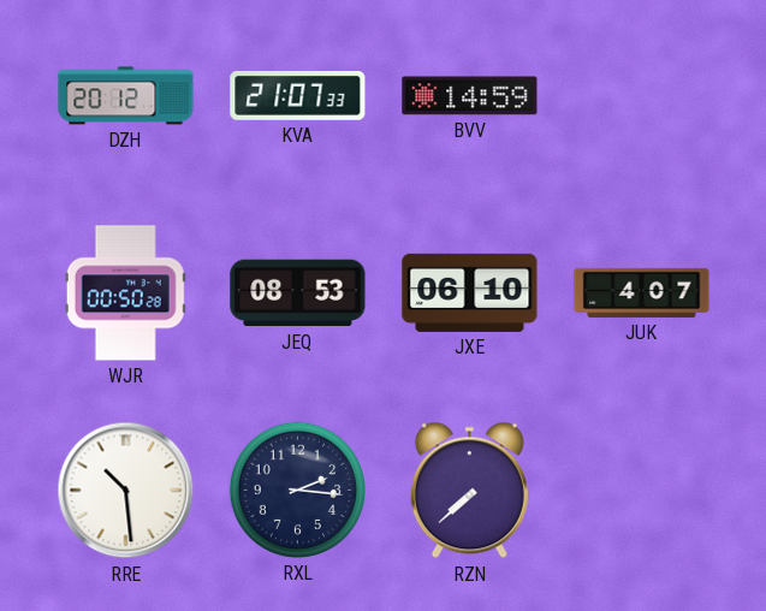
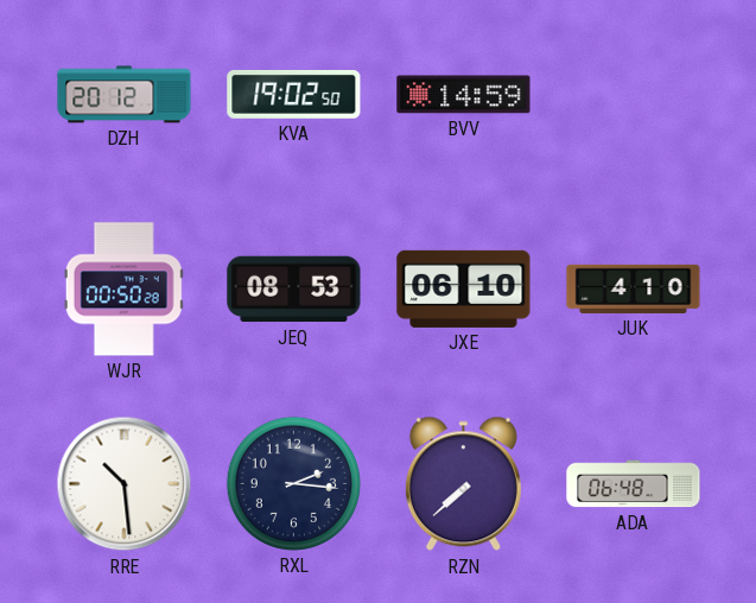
KVA: 21:07 -> 19:02 (294, 94)
JUK: 4:07 -> 4:10 (634, 288)
ADA: none -> 06:48 (634, 484)
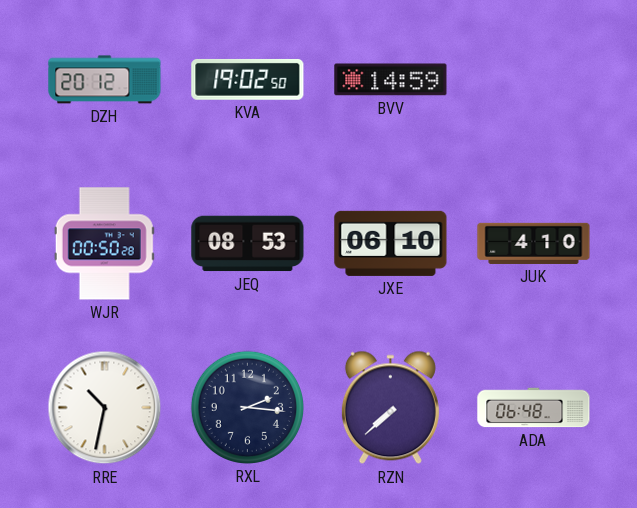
RRE: 10:29 -> 10:32 (105, 408)
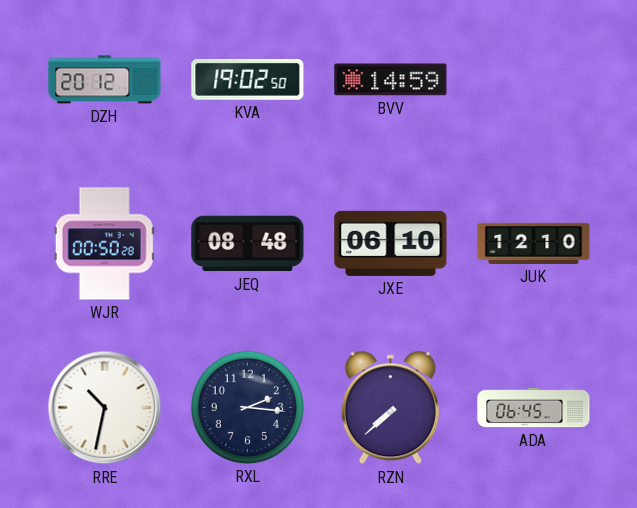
JEQ: 08:53 -> 08:48 (248, 244)
JUK: 4:10 -> 12:10 (534, 243)
ADA: 06:48 -> 06:45 (534, 408)
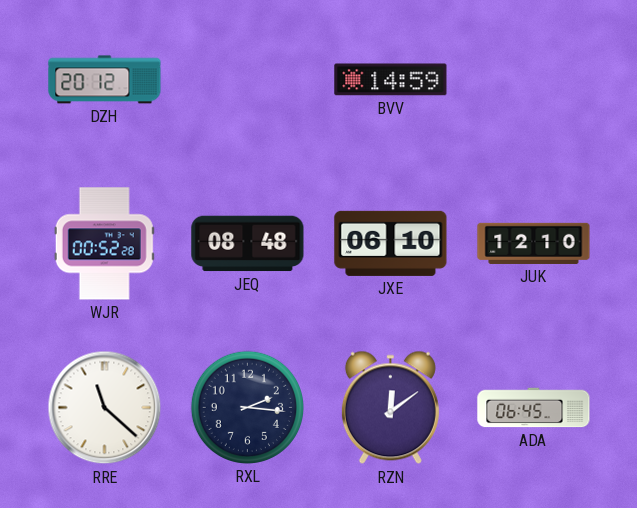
KVA: 19:02 -> none (248, 79)
WJR: 00:50 -> 00:52 (104, 244)
RRE: 10:32 -> 11:22 (105, 408)
RZN: 7:38 -> 12:09 (390, 408)
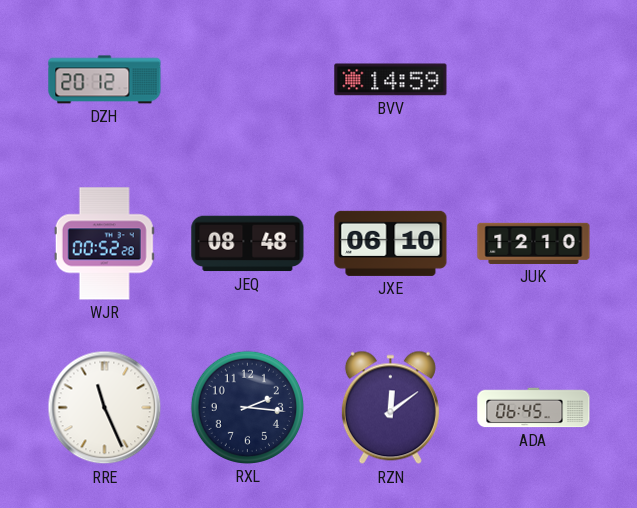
RRE: 11:22 -> 11:26 (105, 408)
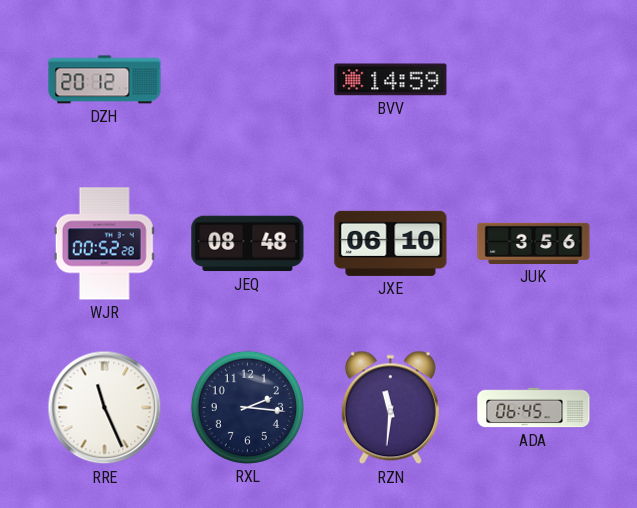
JUK: 12:10 -> 3:56 (534, 243)
RZN: 12:09 -> 11:31 (390, 408)
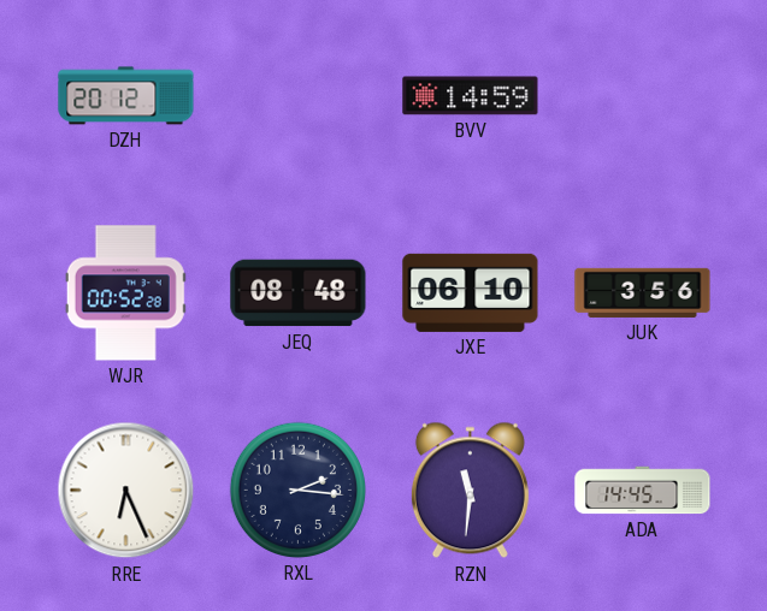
RRE: 11:26 -> 6:26 (126, 491)
ADA: 06:45 -> 14:45 (643, 491)
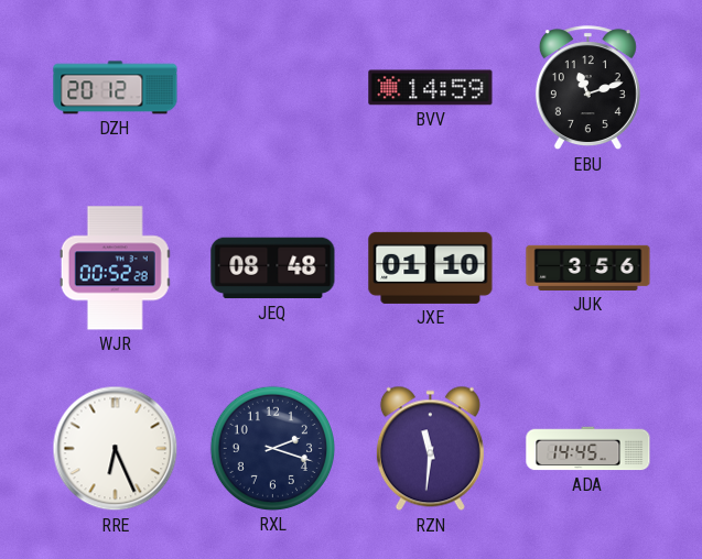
EBU: none -> 11:12 (587, 88)
JXE: 06:10 -> 01:10 (431, 267)
RXL: 2:16 -> 2:18 (272, 448)
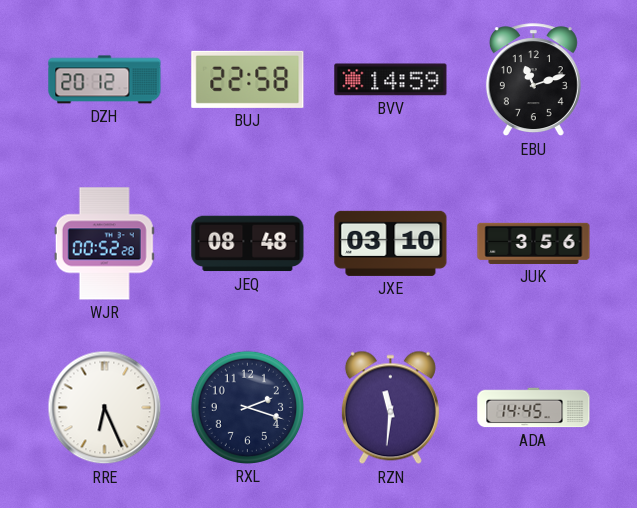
BUJ: none -> 22:58 (248, 79)
JXE: 01:10 -> 03:10 (391, 243)
